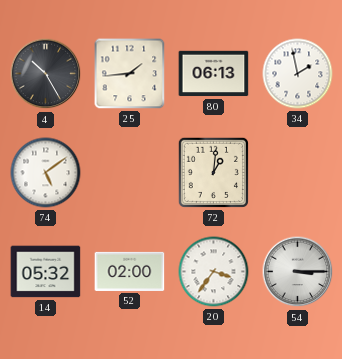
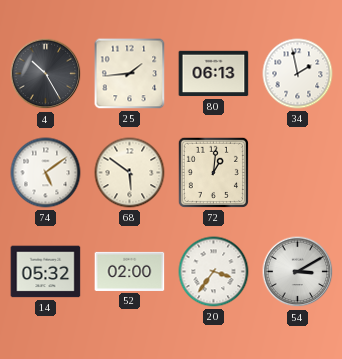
68: none -> 5:51 (130, 173)
54: 3:15 -> 3:10 (298, 272)
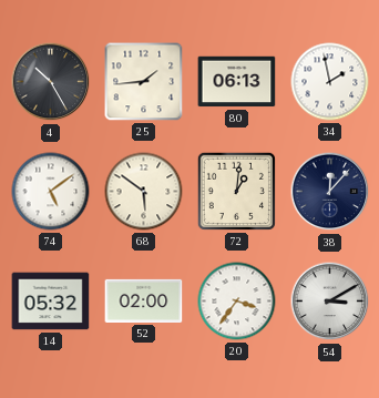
38: none -> 12:07 (330, 192)
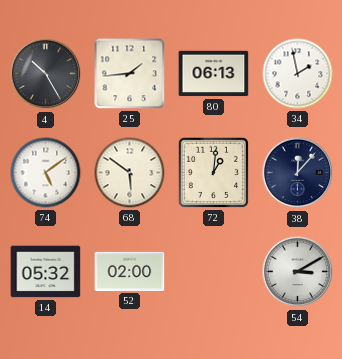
20: 3:36 -> none (237, 302)
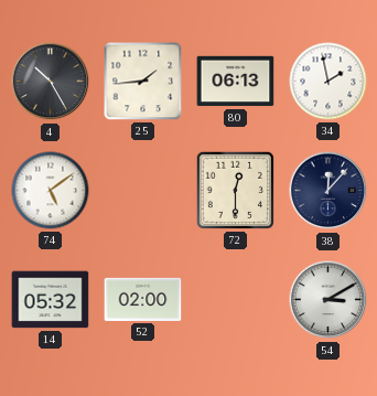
68: 5:51 -> none (130, 173)
72: 1:01 -> 12:30 (235, 190)
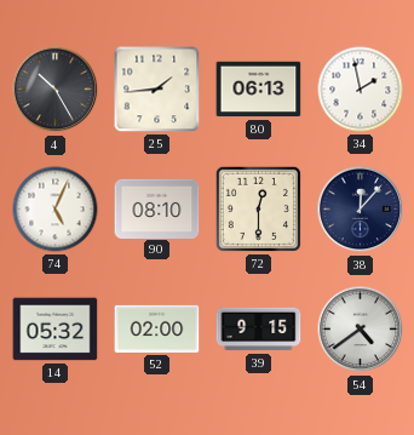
74: 5:09 -> 5:04 (56, 210)
90: none -> 08:10 (157, 208)
39: none -> 9:15 (259, 330)
54: 3:10 -> 4:39 (361, 330)
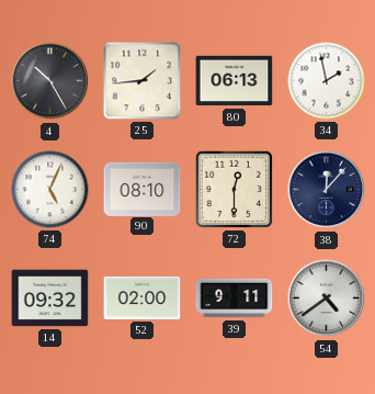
14: 05:32 -> 09:32 (50, 299)
39: 9:15 -> 9:11 (235, 299)
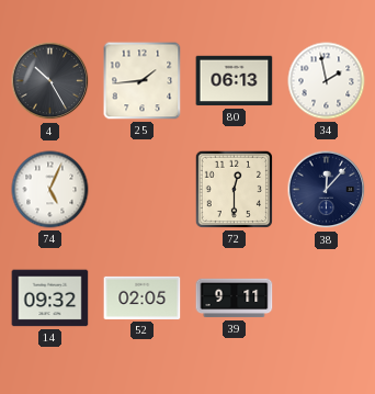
90: 08:10 -> none (143, 189)
52: 02:00 -> 02:05 (143, 297)
54: 4:39 -> none (327, 299)
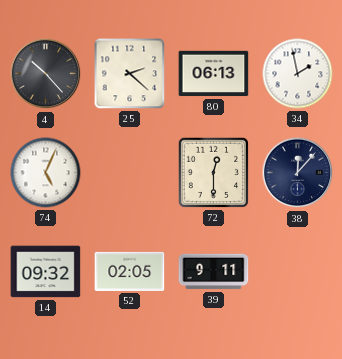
4: 10:25 -> 10:23 (46, 74)
25: 1:44 -> 2:22 (130, 74)
